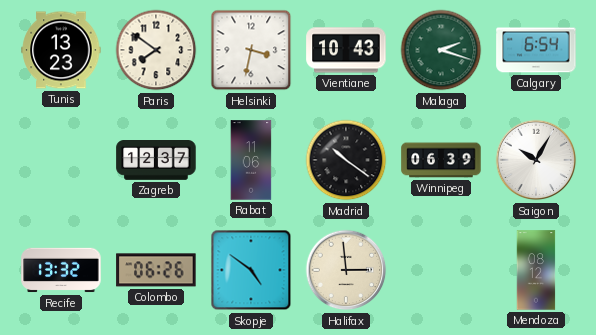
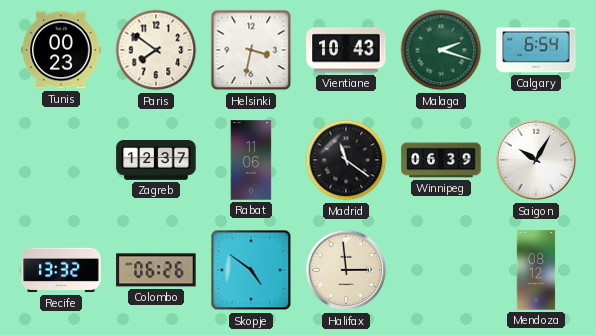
Tunis: 13:23 -> 00:23 (61, 50)
Madrid: 10:21 -> 11:21 (346, 160)
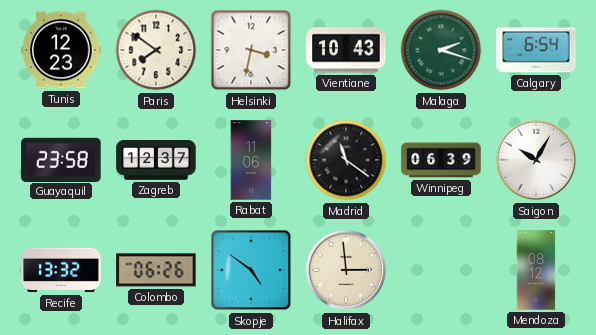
Tunis: 00:23 -> 12:23 (61, 50)
Guayaquil: none -> 23:58 (61, 159)
